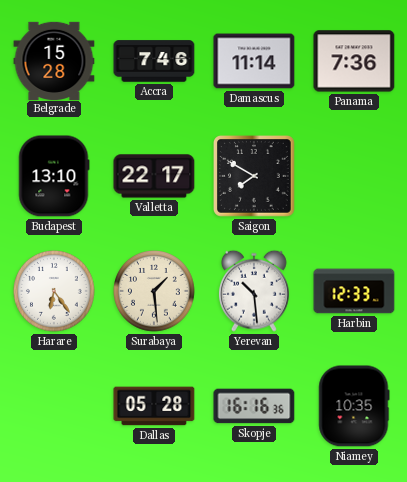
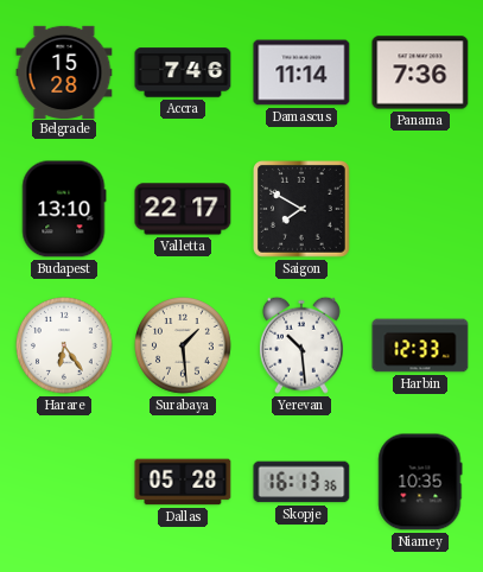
Skopje: 16:16 -> 16:13 (301, 482)
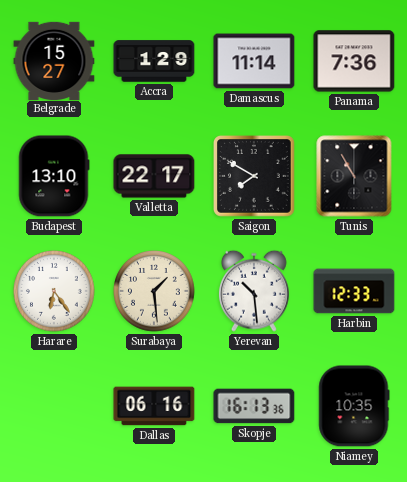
Belgrade: 15:28 -> 15:27 (54, 60)
Accra: 7:46 -> 1:29 (154, 61)
Tunis: none -> 10:55 (354, 176)
Dallas: 05:28 -> 06:16 (154, 406)
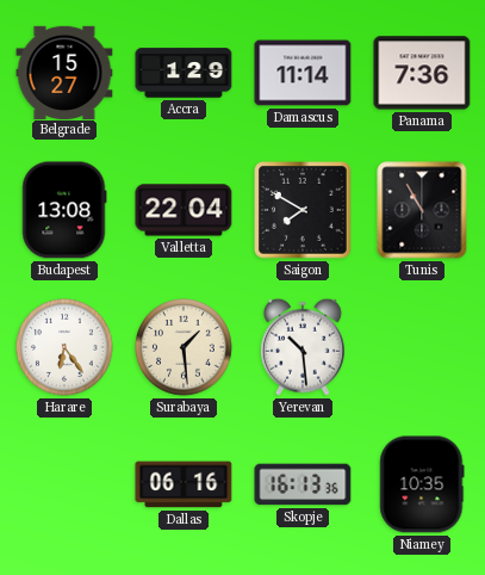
Budapest: 13:10 -> 13:08 (64, 210)
Valletta: 22:17 -> 22:04 (184, 210)
Harbin: 12:33 -> none (354, 291)
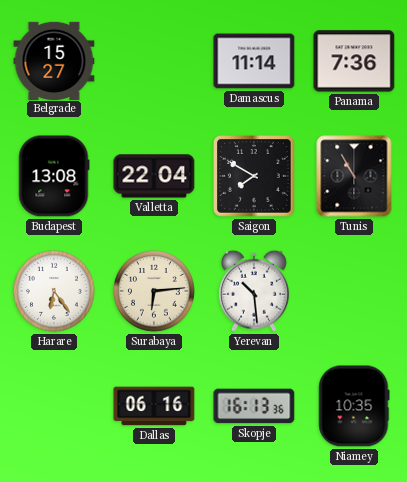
Accra: 1:29 -> none (184, 73)
Surabaya: 1:29 -> 6:14 (155, 292)
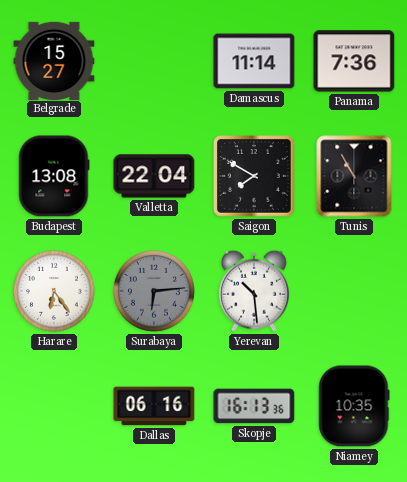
Surabaya dial: cream -> grey (155, 292)
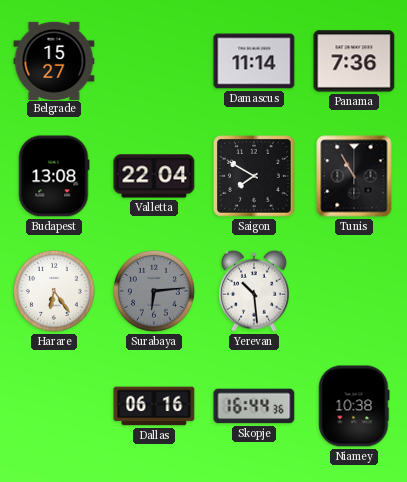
Skopje: 16:13 -> 16:44 (254, 406)
Niamey: 10:35 -> 10:38 (354, 406)
